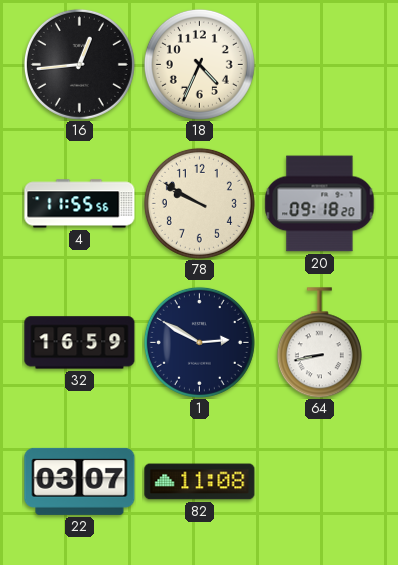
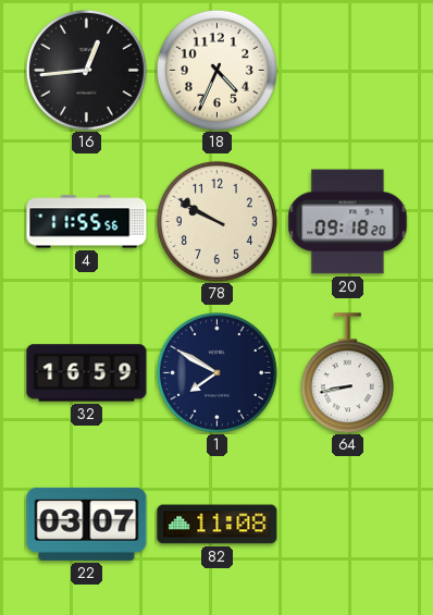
1: 2:50 -> 7:50 (216, 372)
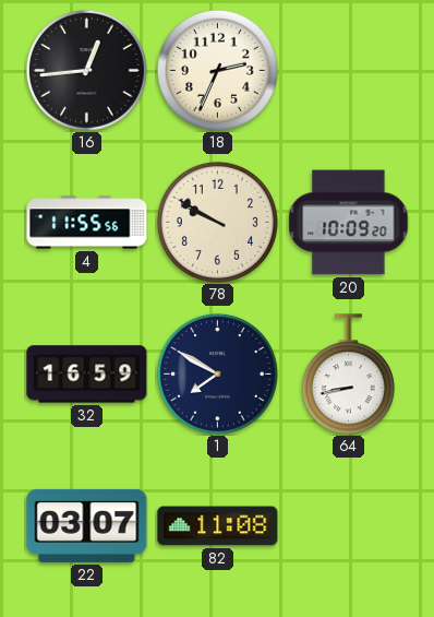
18: 4:34 -> 2:34 (217, 70)
20: 09:18 -> 10:09 (349, 223)
